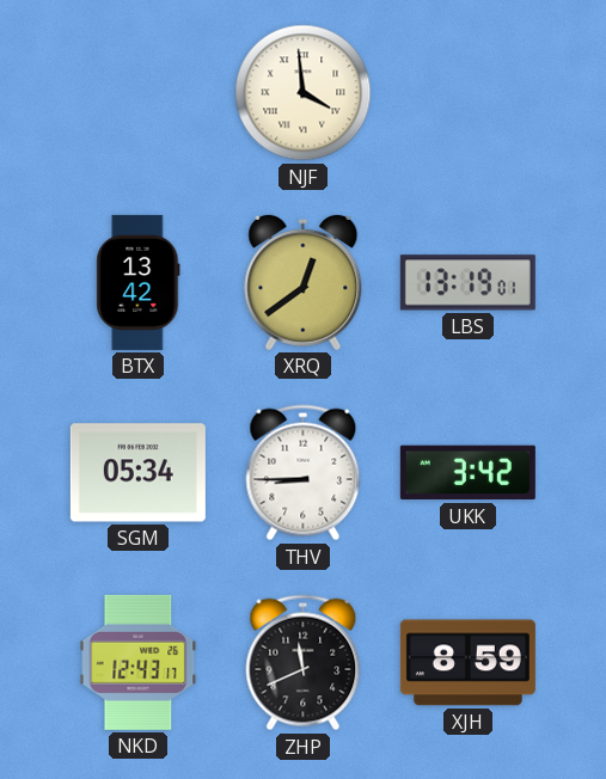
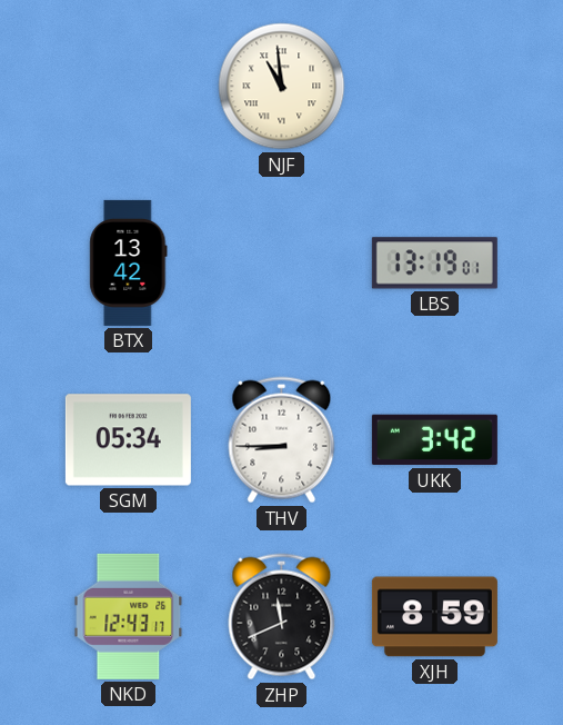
NJF: 3:59 -> 10:59 (282, 87)
XRQ: 12:39 -> none (304, 282)
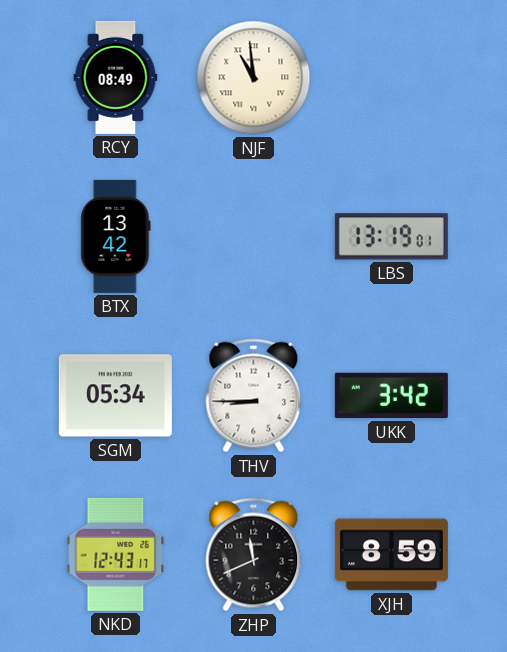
RCY: none -> 08:49 (116, 77)
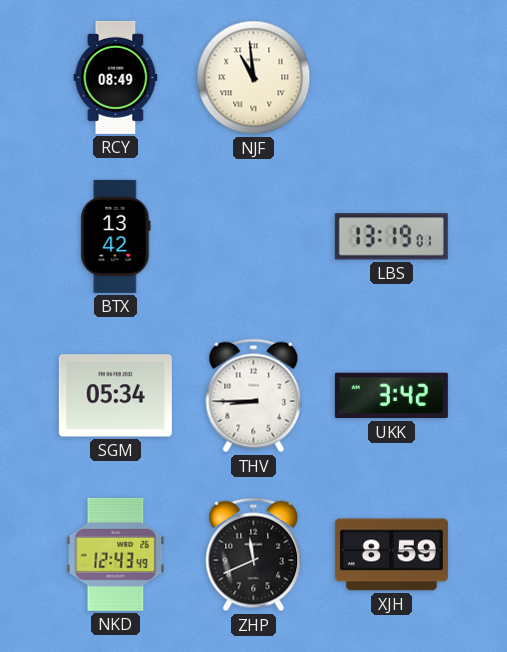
NKD: 12:43:17 -> 12:43:49 (116, 554)
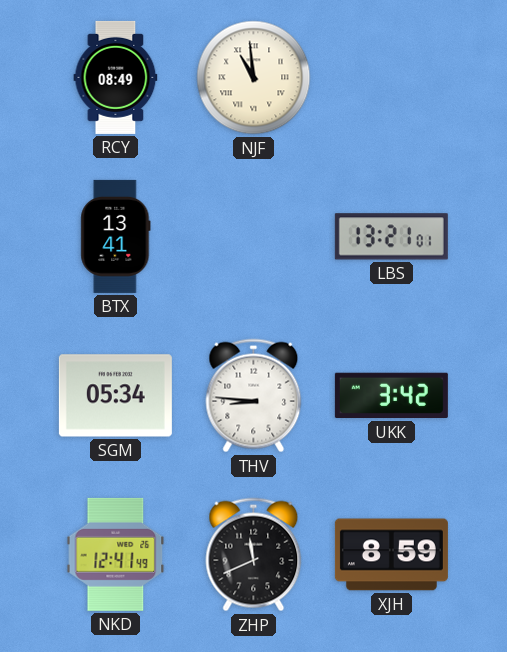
BTX: 13:42 -> 13:41 (116, 236)
LBS: 13:19 -> 13:21 (391, 237)
THV: 8:45 -> 8:46 (254, 396)
NKD: 12:43 -> 12:41 (116, 554)
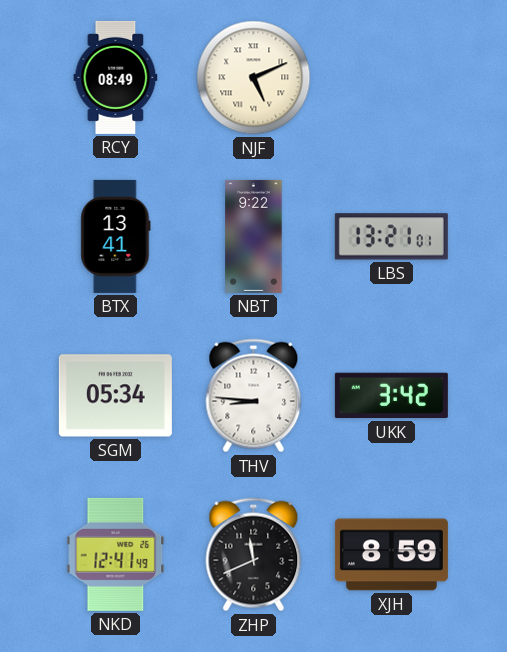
NJF: 10:59 -> 5:11 (254, 78)
NBT: none -> 9:22 (254, 236)
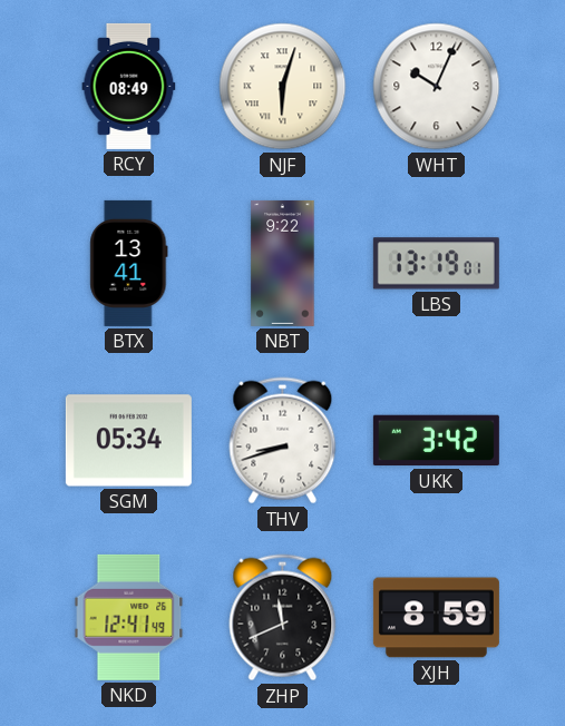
NJF: 5:11 -> 6:03 (283, 87)
WHT: none -> 10:04 (437, 87)
LBS: 13:21 -> 13:19 (436, 264)
THV: 8:46 -> 8:42 (283, 441)
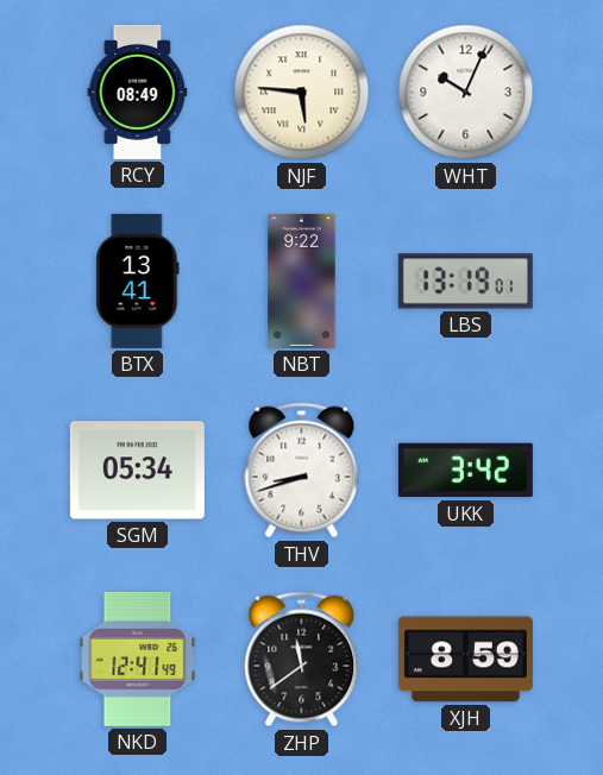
NJF: 6:03 -> 5:46 (302, 93)
ZHP: 11:41 -> 11:39 (302, 660)
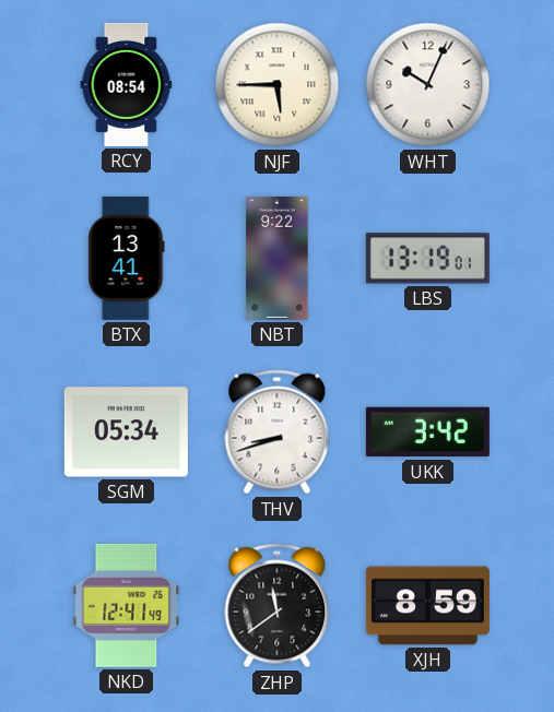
RCY: 08:49 -> 08:54 (127, 84)
NJF: 5:46 -> 5:45 (278, 85)
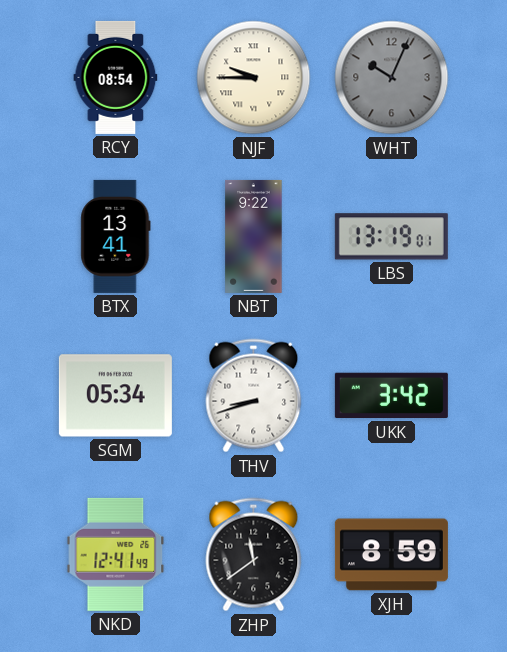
NJF: 5:45 -> 9:45 (254, 78)
WHT dial: white -> grey (392, 78)
